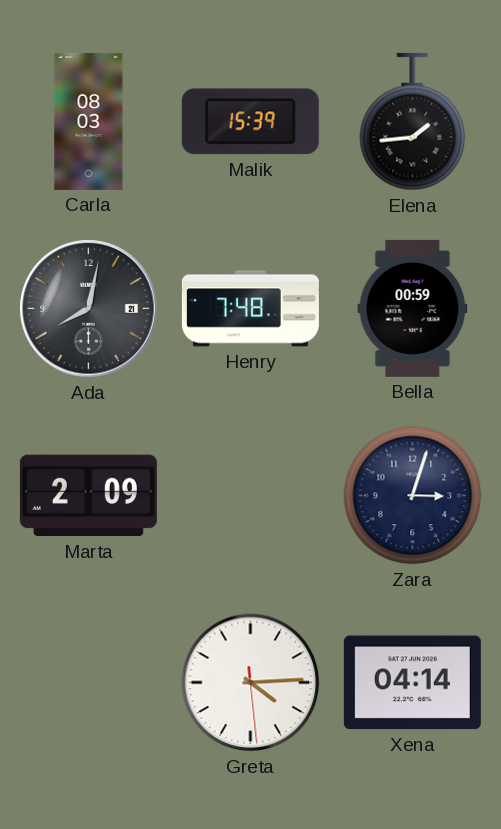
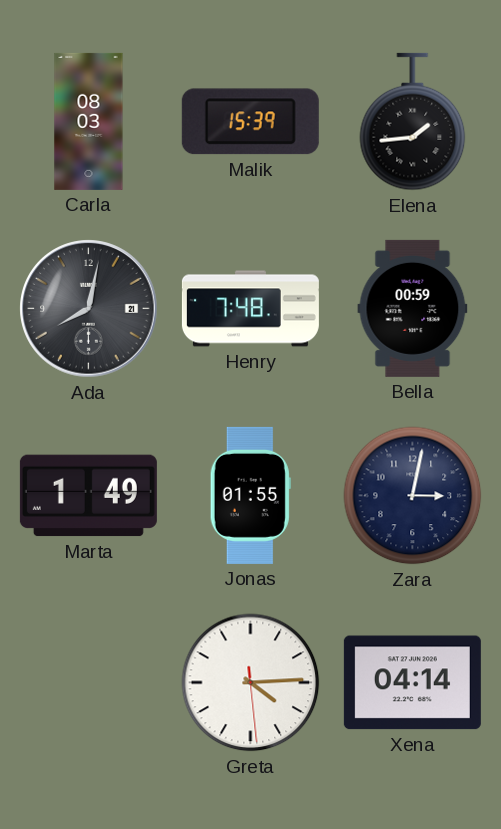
Marta: 2:09 -> 1:49 (88, 496)
Jonas: none -> 01:55 (250, 495)
Zara: 3:03 -> 3:02 (413, 496)
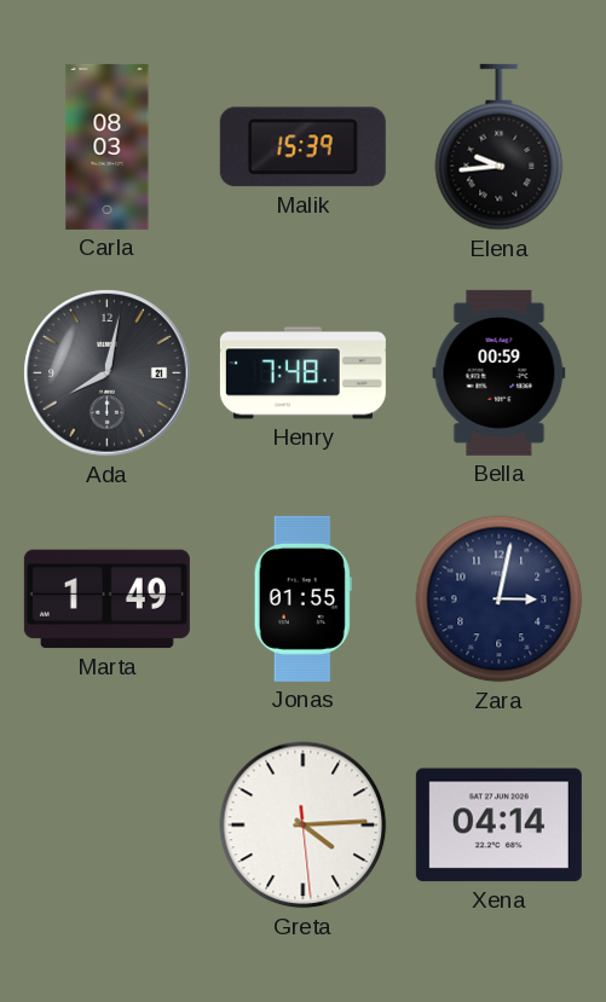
Elena: 1:44 -> 9:44 (500, 147)
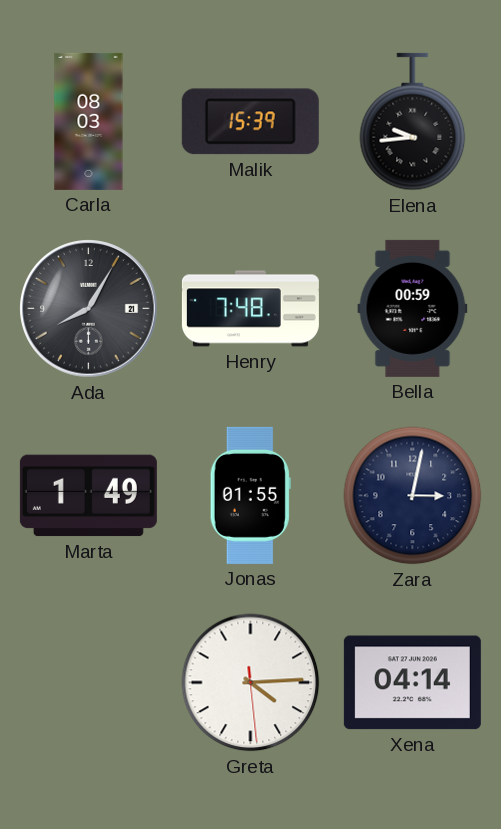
Ada: 8:02 -> 8:05 (89, 309)
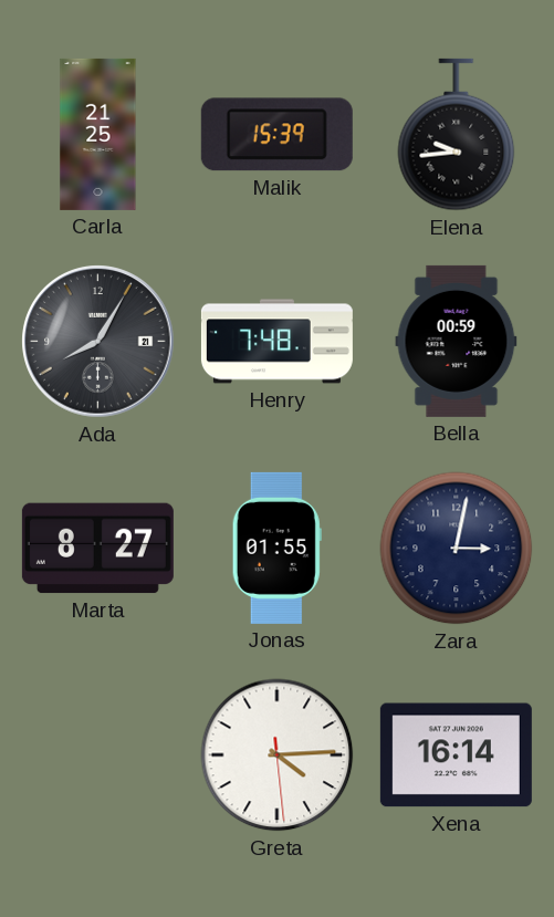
Carla: 08:03 -> 21:25 (98, 134)
Marta: 1:49 -> 8:27 (97, 549)
Xena: 04:14 -> 16:14 (456, 756)
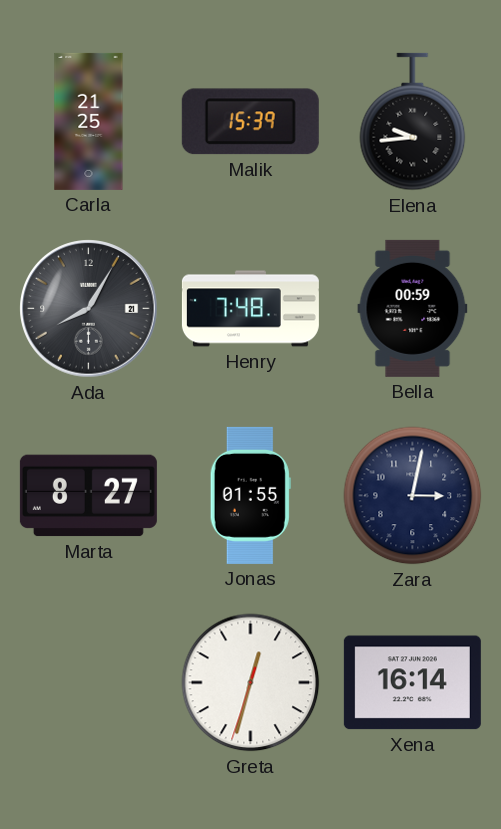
Greta: 4:14 -> 12:32 (251, 683)
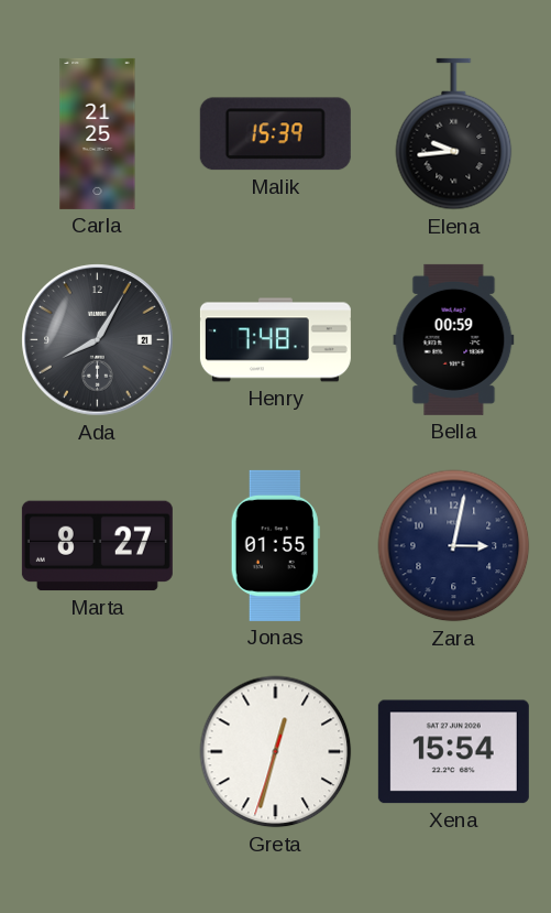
Xena: 16:14 -> 15:54 (453, 752)
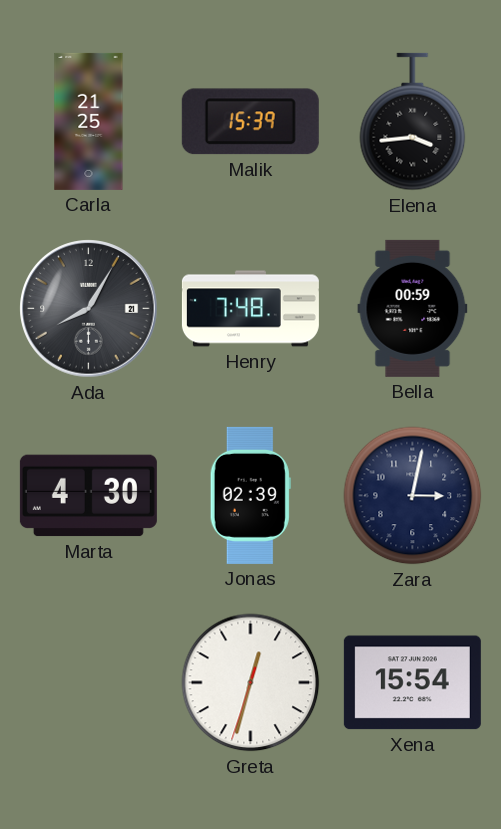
Elena: 9:44 -> 3:44 (413, 122)
Marta: 8:27 -> 4:30 (88, 496)
Jonas: 01:55 -> 02:39 (250, 495)
